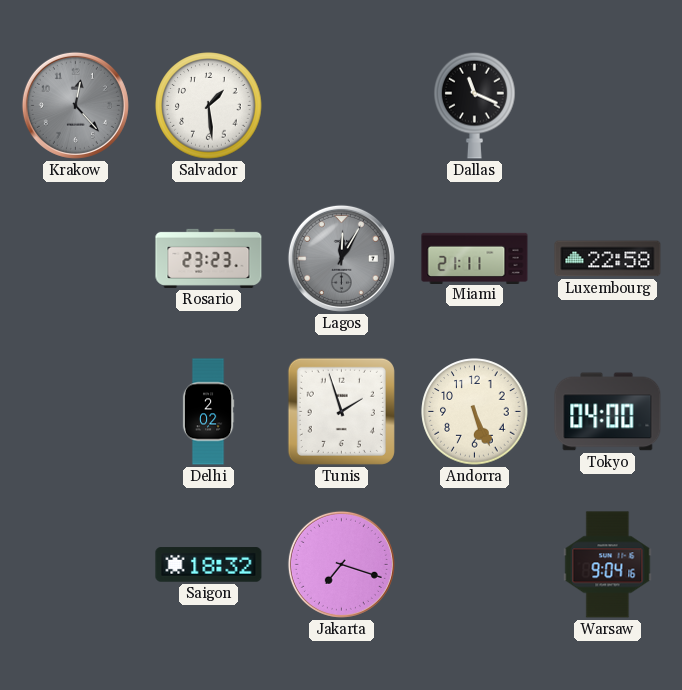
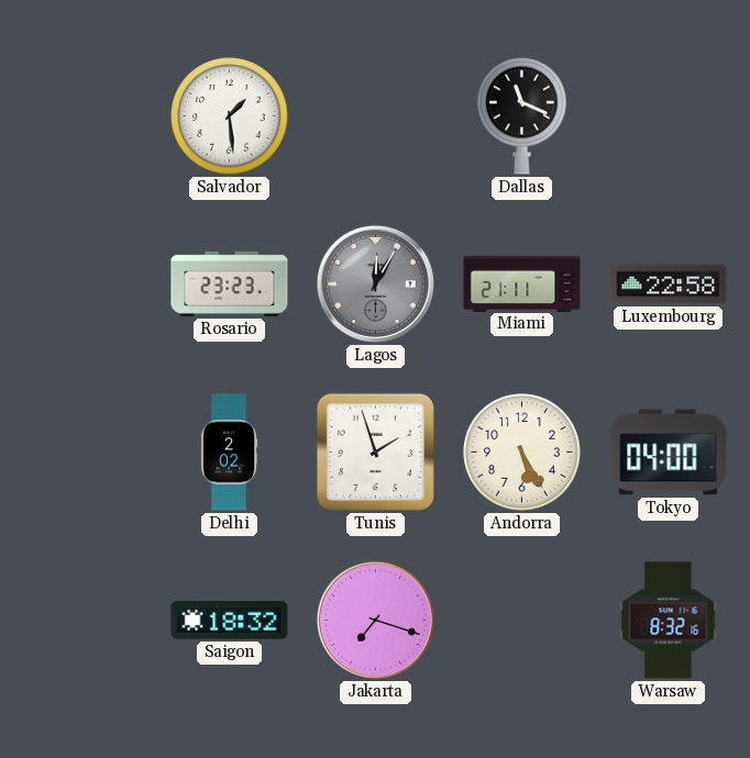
Krakow: 12:23 -> none (75, 105)
Andorra: 5:26 -> 5:25 (522, 453)
Warsaw: 9:04 -> 8:32 (669, 621)
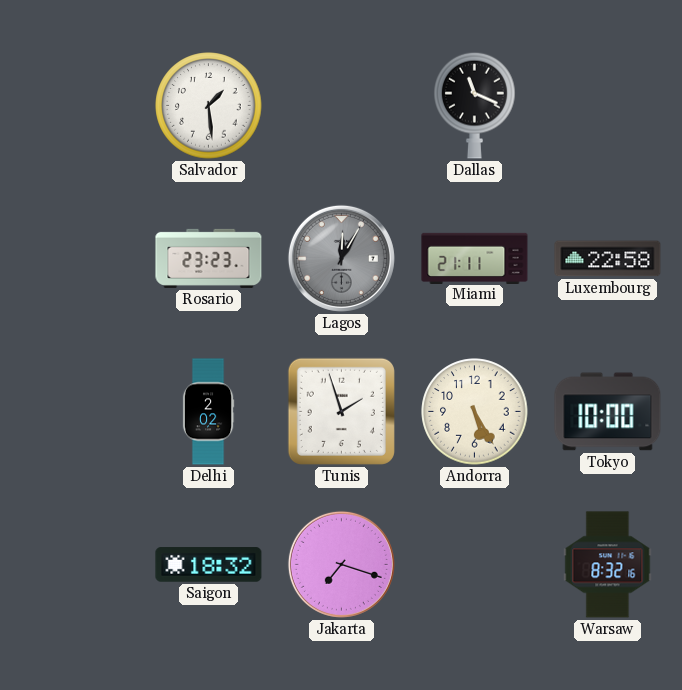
Tokyo: 04:00 -> 10:00 (608, 412)
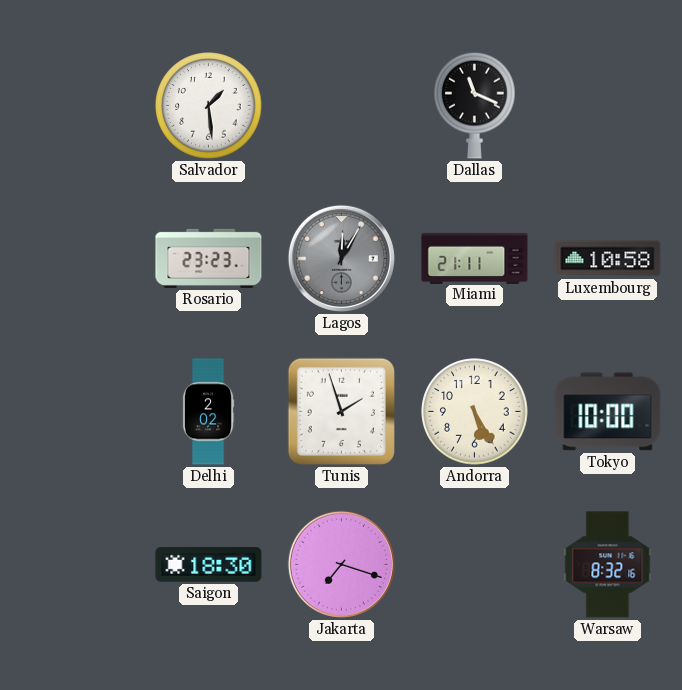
Luxembourg: 22:58 -> 10:58 (608, 259)
Saigon: 18:32 -> 18:30 (209, 565)
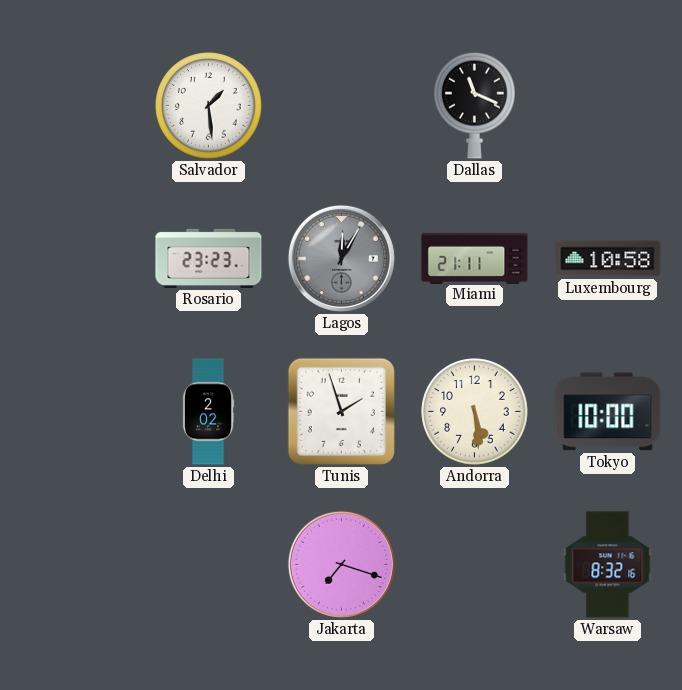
Andorra: 5:25 -> 5:29 (475, 412)
Saigon: 18:30 -> none (209, 565)
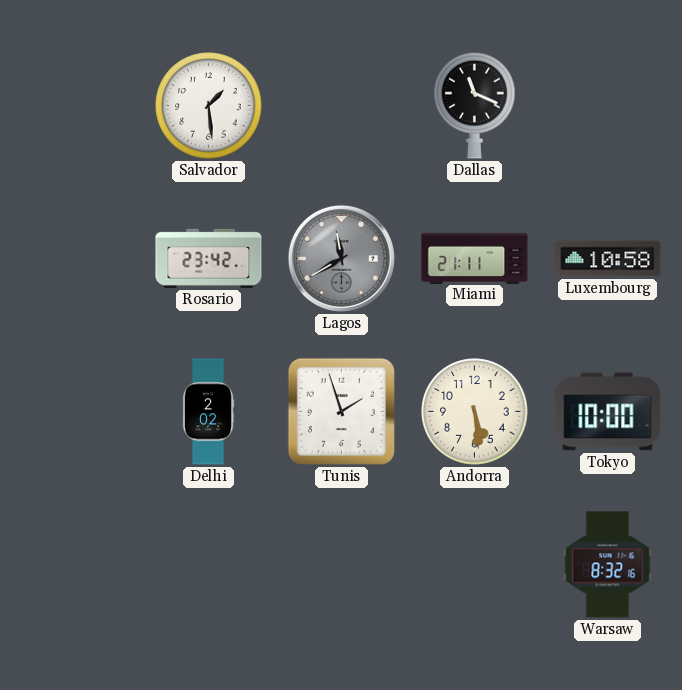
Rosario: 23:23 -> 23:42 (209, 258)
Lagos: 12:05 -> 11:40 (341, 258)
Jakarta: 7:18 -> none (341, 564)
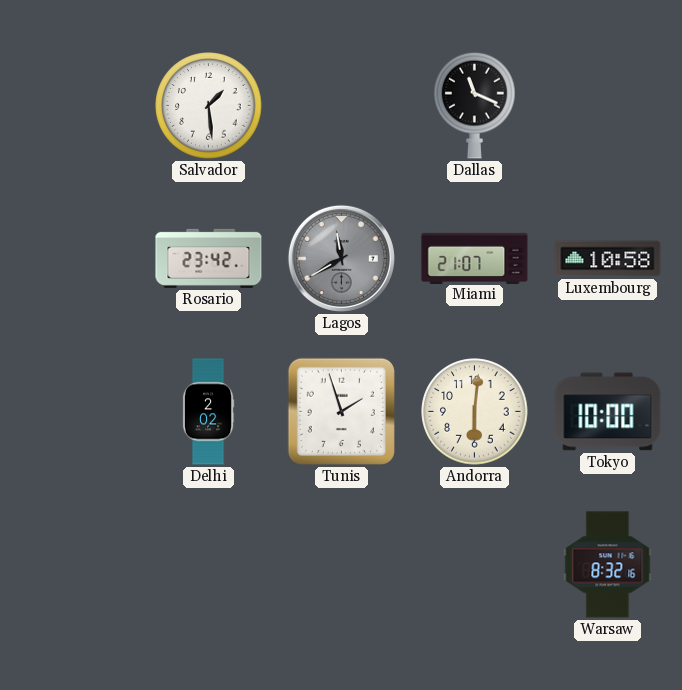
Miami: 21:11 -> 21:07 (475, 258)
Andorra: 5:29 -> 6:01 (475, 412)
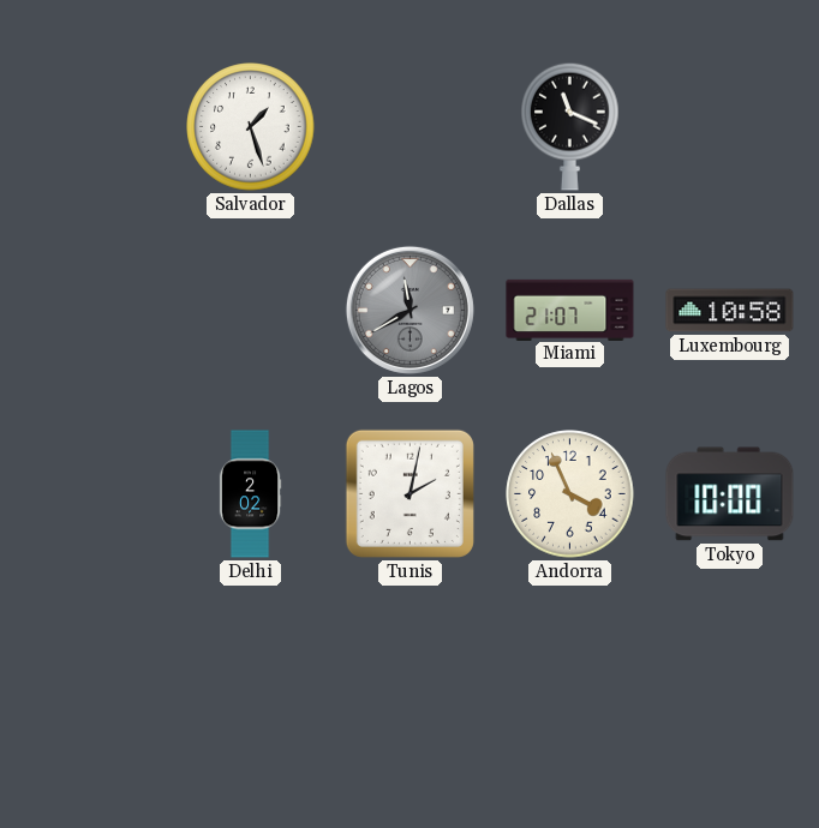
Salvador: 1:29 -> 1:27 (251, 127)
Rosario: 23:42 -> none (209, 258)
Tunis: 1:57 -> 2:02 (409, 493)
Andorra: 6:01 -> 3:56 (570, 494)
Warsaw: 8:32 -> none (608, 565)
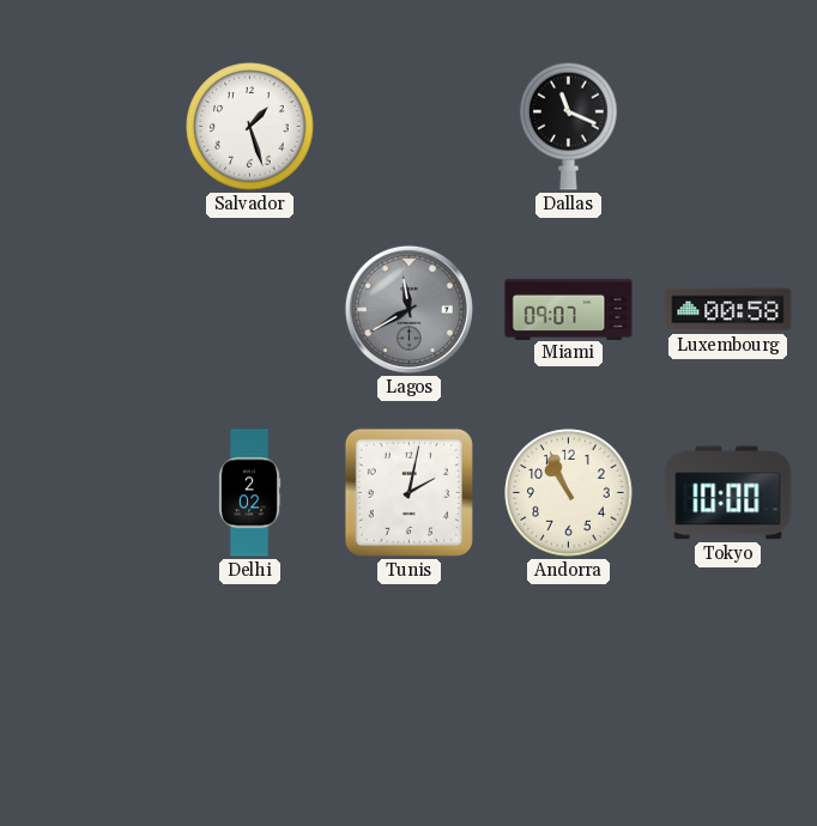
Miami: 21:07 -> 09:07 (569, 309)
Luxembourg: 10:58 -> 00:58 (728, 310)
Andorra: 3:56 -> 10:56 (569, 493)
